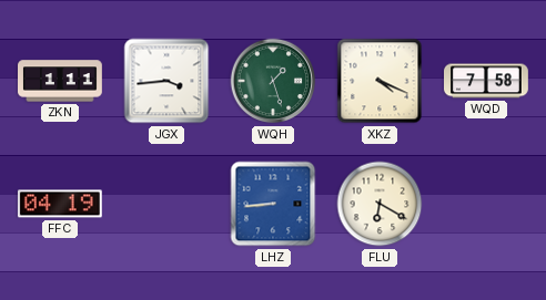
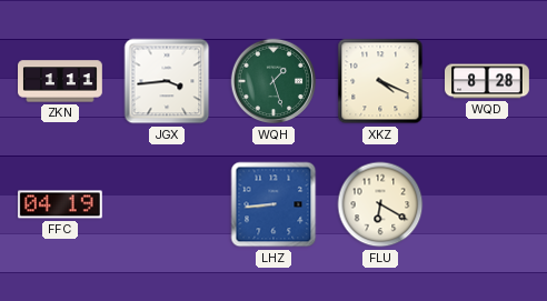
WQD: 7:58 -> 8:28 (488, 81)
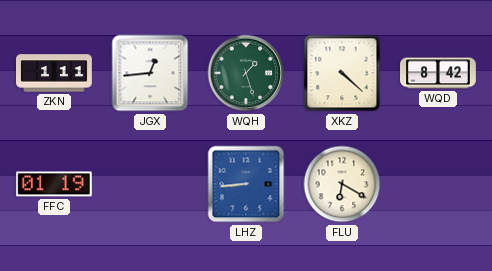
JGX: 3:44 -> 12:44 (150, 73)
XKZ: 4:19 -> 4:22 (342, 73)
WQD: 8:28 -> 8:42 (439, 73)
FFC: 04:19 -> 01:19 (54, 184)
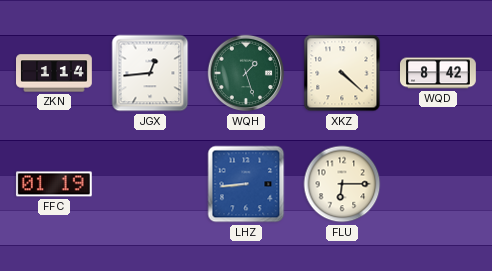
ZKN: 1:11 -> 1:14 (55, 73)
FLU: 6:20 -> 6:15 (342, 184)
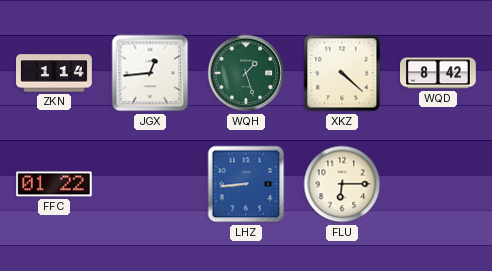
FFC: 01:19 -> 01:22 (54, 184)
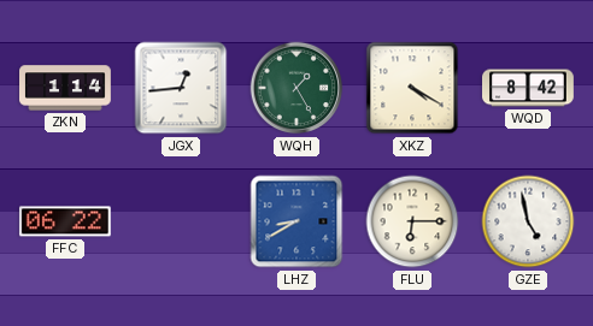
WQH: 1:27 -> 1:25 (296, 88)
XKZ: 4:22 -> 4:20 (412, 88)
FFC: 01:22 -> 06:22 (65, 221)
LHZ: 8:44 -> 8:40 (296, 221)
GZE: none -> 4:58 (528, 221)
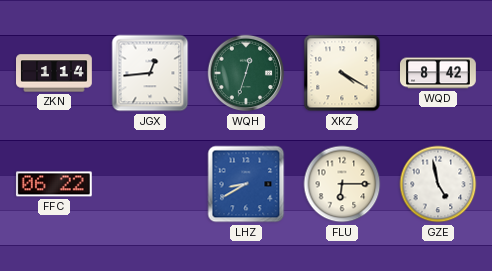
WQH: 1:25 -> 12:33 (246, 73)
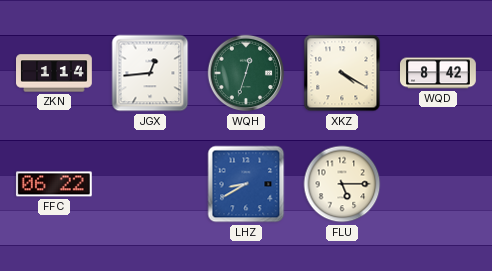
FLU: 6:15 -> 5:15 (342, 184)
GZE: 4:58 -> none (438, 184)
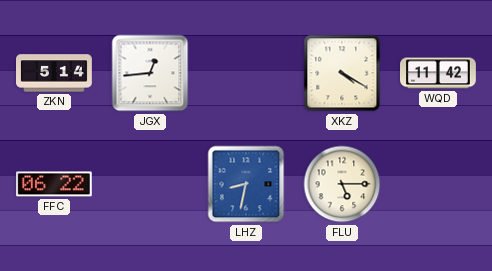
ZKN: 1:14 -> 5:14 (55, 73)
WQH: 12:33 -> none (246, 73)
WQD: 8:42 -> 11:42 (439, 73)
LHZ: 8:40 -> 8:32 (246, 184)
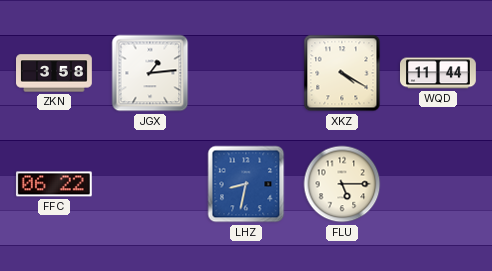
ZKN: 5:14 -> 3:58 (55, 73)
JGX: 12:44 -> 1:14 (150, 73)
WQD: 11:42 -> 11:44 (439, 73)
